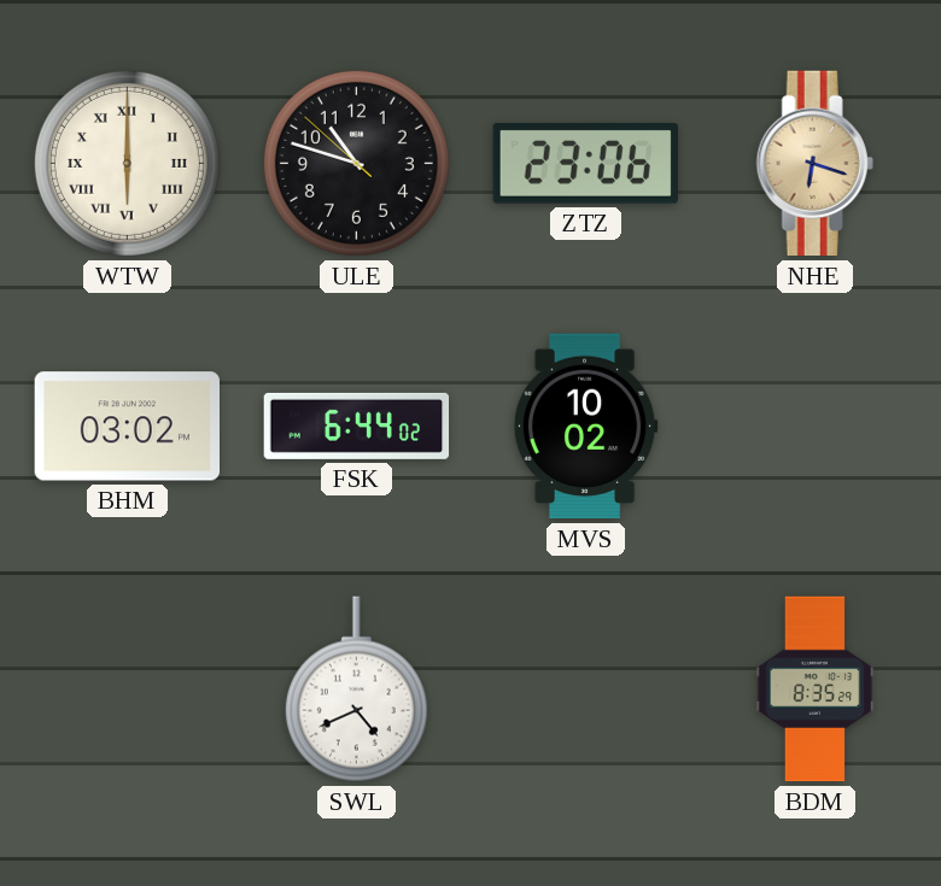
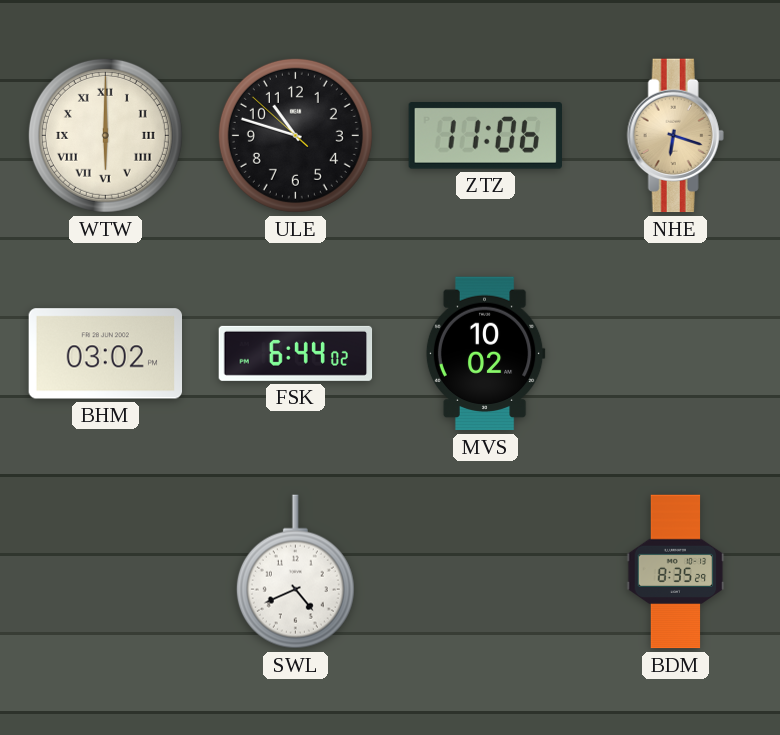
ZTZ: 23:06 -> 11:06 (485, 136)
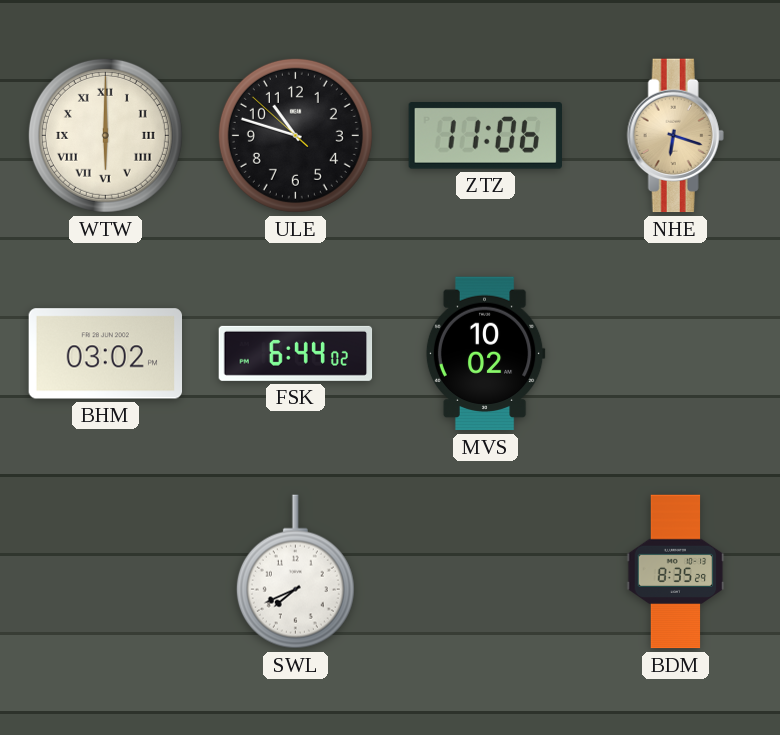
SWL: 4:41 -> 7:41 (295, 572)
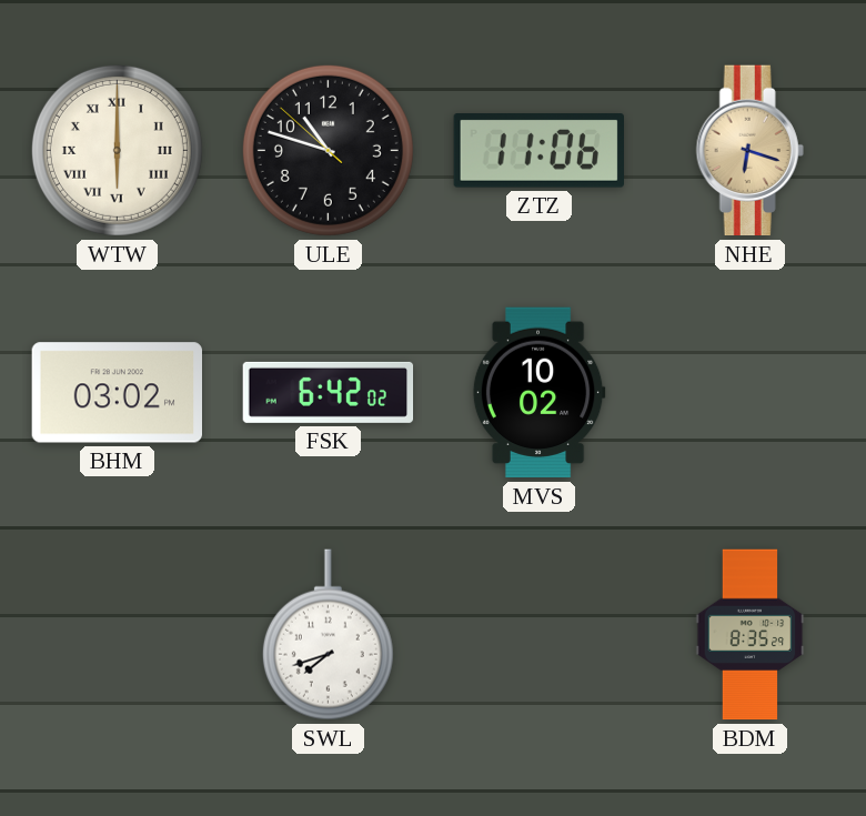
FSK: 6:44 -> 6:42 (329, 392)
SWL: 7:41 -> 7:42 (328, 635)
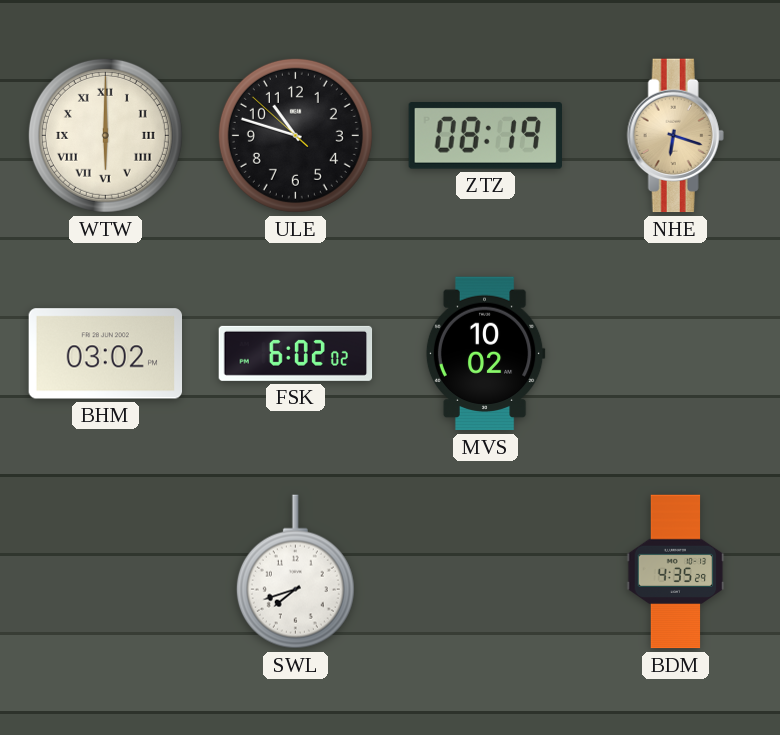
ZTZ: 11:06 -> 08:19 (485, 136)
FSK: 6:42 -> 6:02 (296, 353)
BDM: 8:35 -> 4:35 (676, 572)
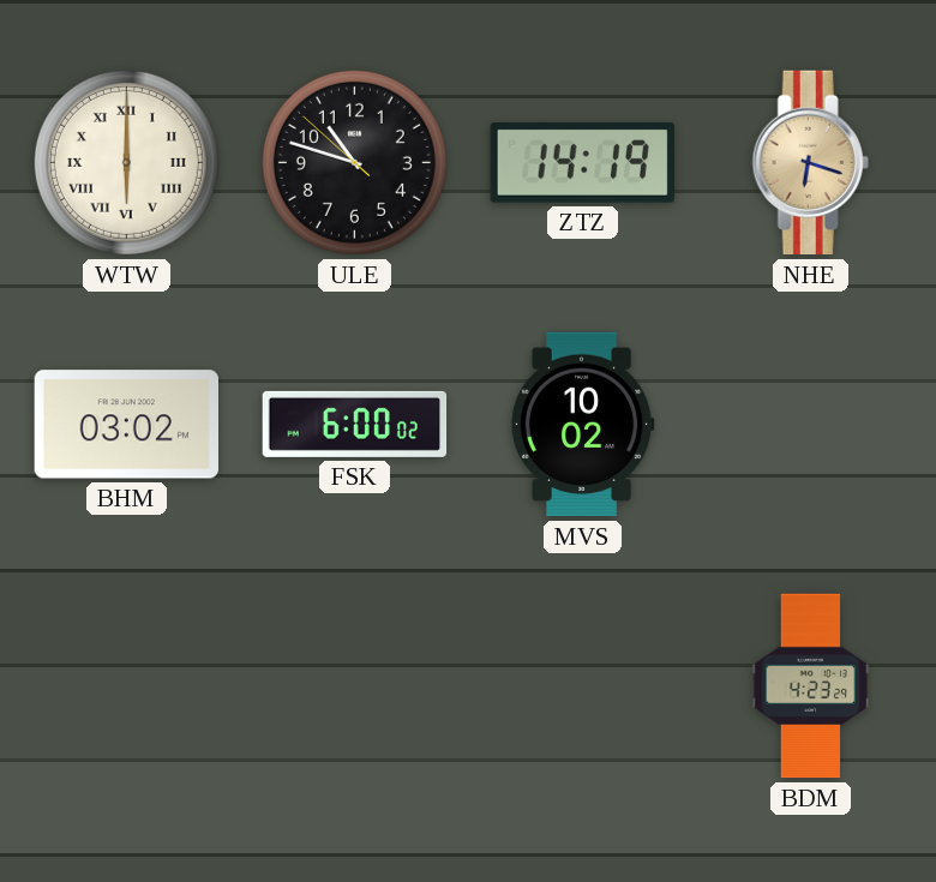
ZTZ: 08:19 -> 14:19 (582, 163)
FSK: 6:02 -> 6:00 (355, 424)
SWL: 7:42 -> none (295, 572)
BDM: 4:35 -> 4:23 (811, 686)
